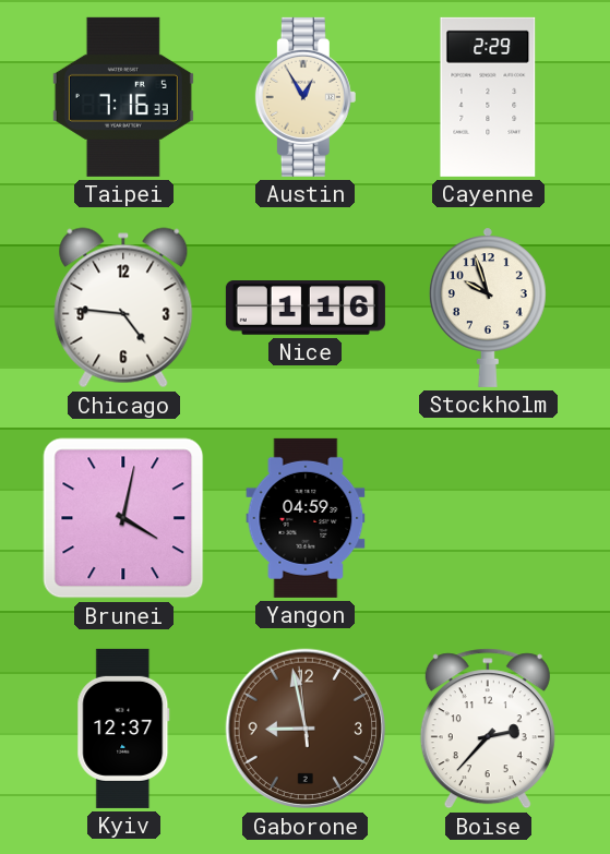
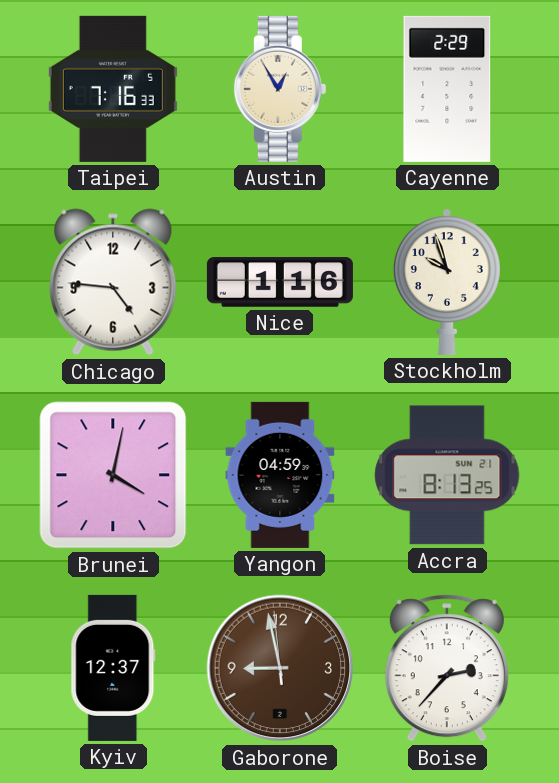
Accra: none -> 8:13 (447, 475)
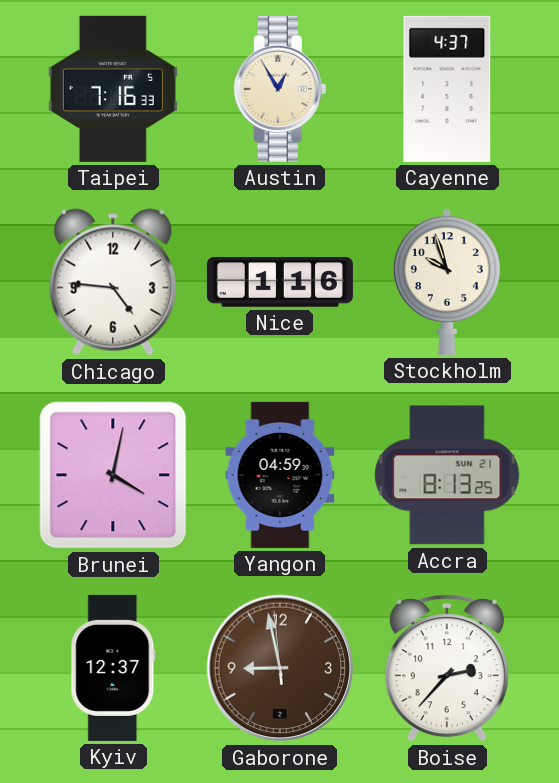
Cayenne: 2:29 -> 4:37 (447, 89)
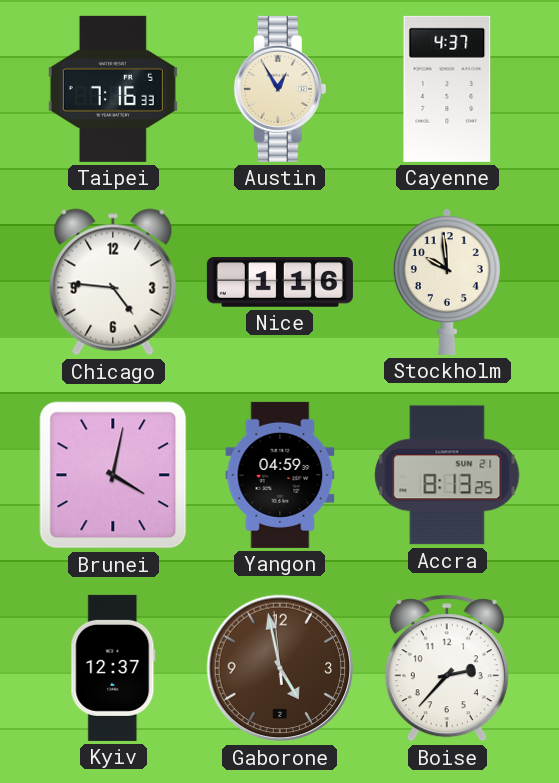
Stockholm: 9:57 -> 9:59 (447, 282)
Gaborone: 8:57 -> 4:57 (280, 668)
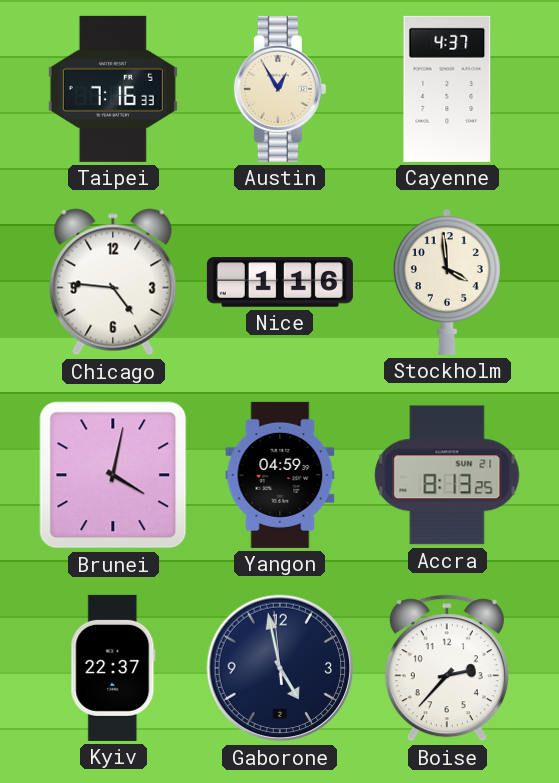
Stockholm: 9:59 -> 3:59 (447, 282)
Kyiv: 12:37 -> 22:37 (113, 668)
Gaborone dial: brown -> navy (280, 668)
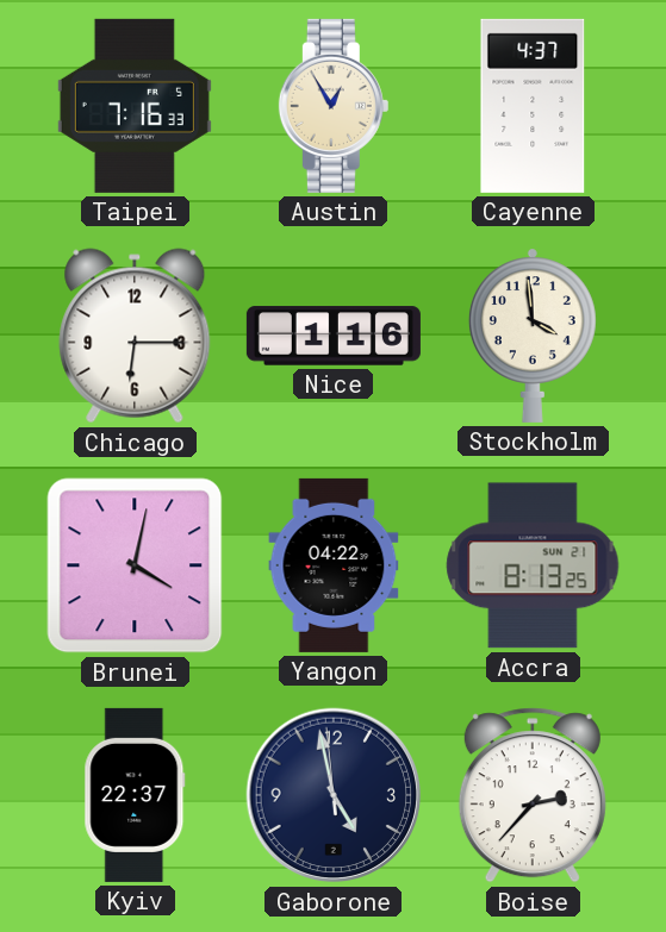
Chicago: 4:46 -> 6:15 (135, 336)
Yangon: 04:59 -> 04:22 (334, 565)
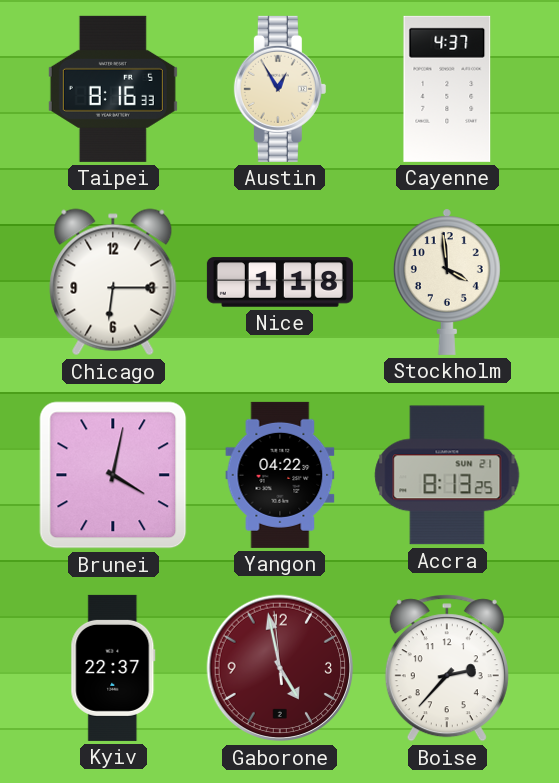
Taipei: 7:16 -> 8:16 (113, 89)
Nice: 1:16 -> 1:18 (280, 282)
Gaborone dial: navy -> burgundy (280, 668)
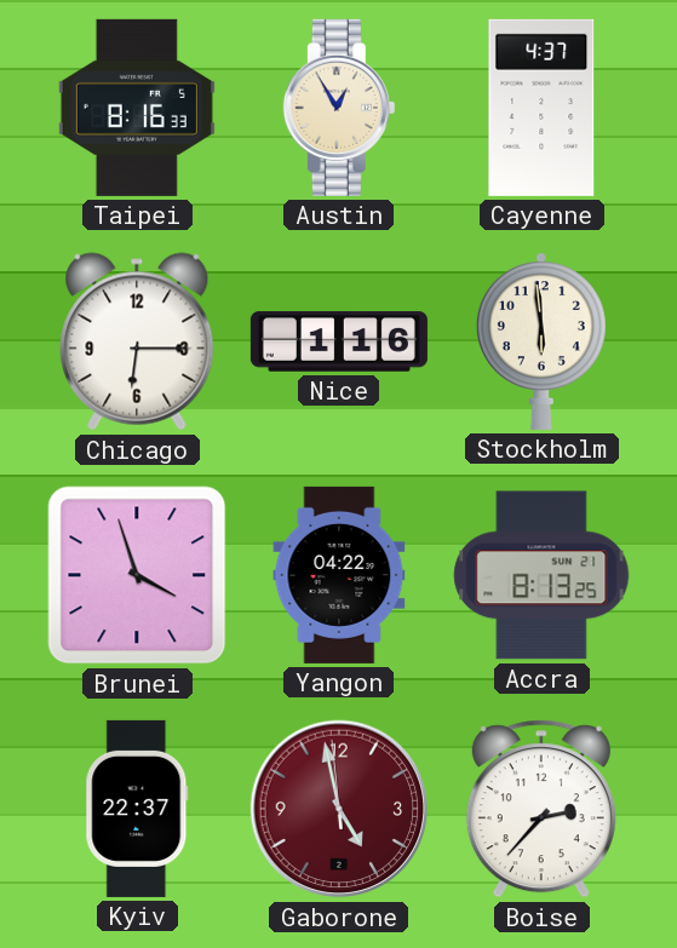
Nice: 1:18 -> 1:16 (339, 341)
Stockholm: 3:59 -> 5:59 (541, 341)
Brunei: 4:02 -> 3:57 (137, 575)
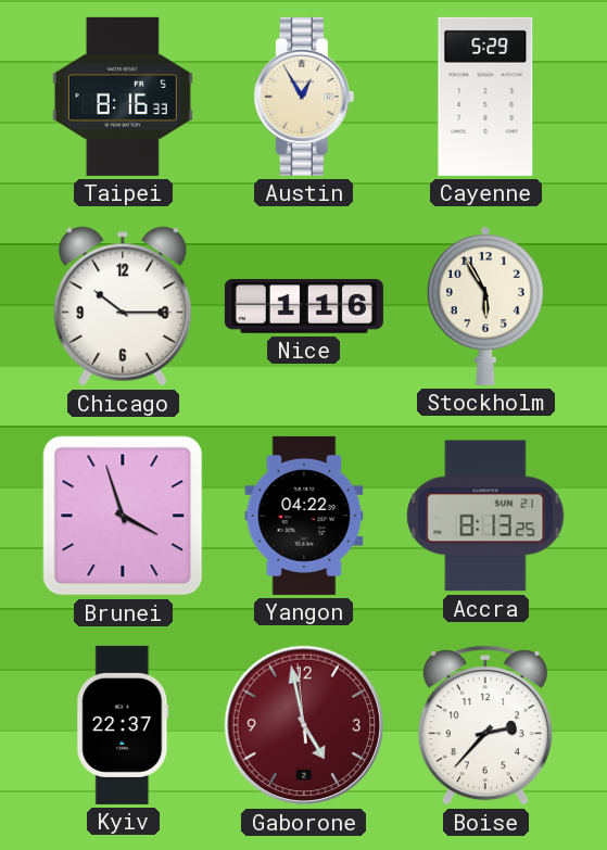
Cayenne: 4:37 -> 5:29 (485, 97)
Chicago: 6:15 -> 10:15 (123, 306)
Stockholm: 5:59 -> 5:55 (485, 306)
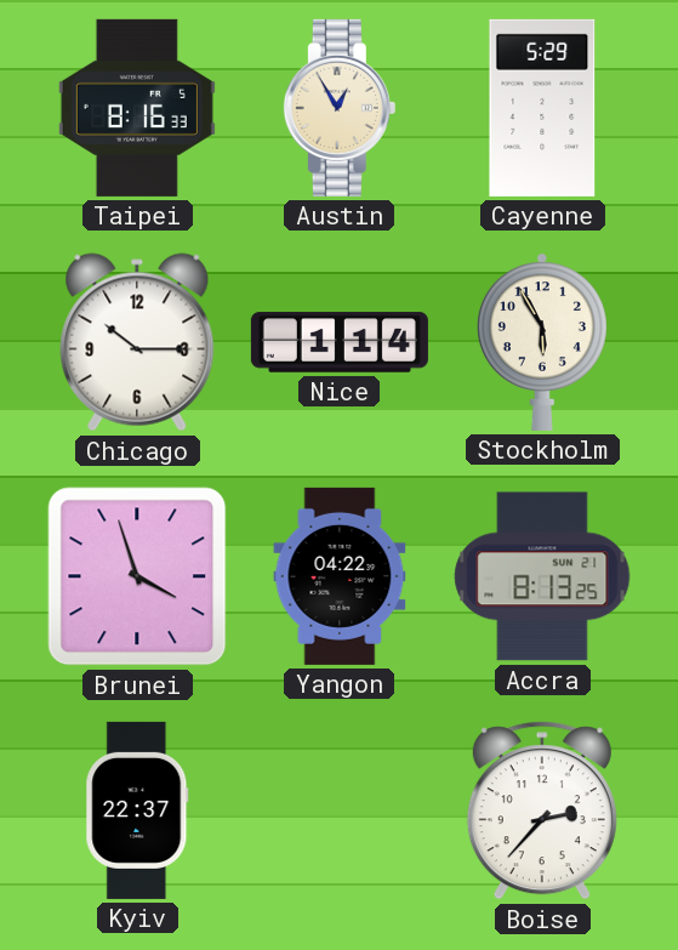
Nice: 1:16 -> 1:14 (340, 342)
Gaborone: 4:57 -> none (304, 725)
